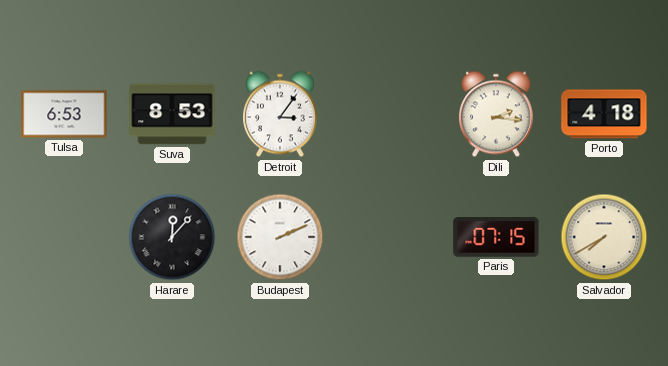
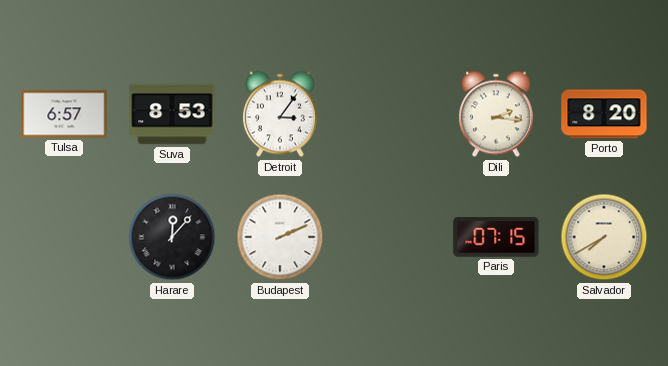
Tulsa: 6:53 -> 6:57 (64, 114)
Porto: 4:18 -> 8:20 (604, 114)
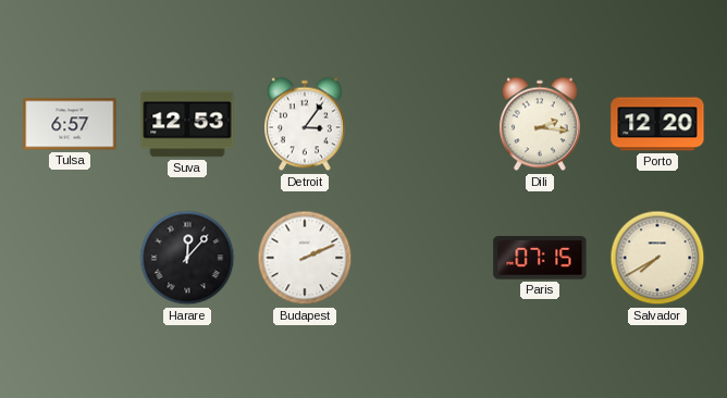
Suva: 8:53 -> 12:53 (187, 124)
Porto: 8:20 -> 12:20 (657, 124)
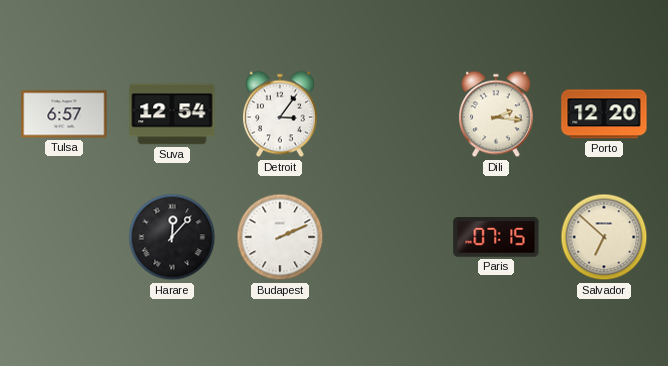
Suva: 12:53 -> 12:54 (172, 114)
Salvador: 7:40 -> 6:52 (604, 237)
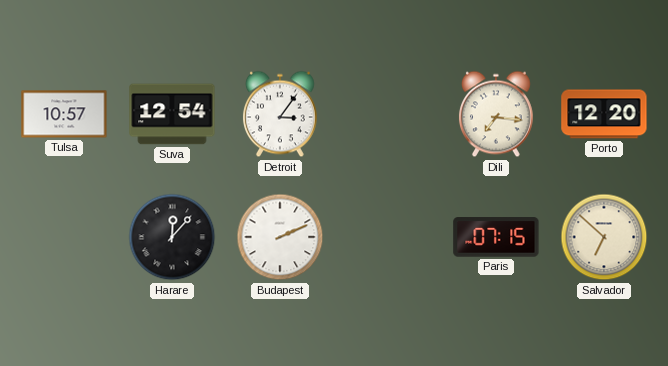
Tulsa: 6:57 -> 10:57 (64, 114)
Dili: 2:16 -> 7:16 (496, 114)
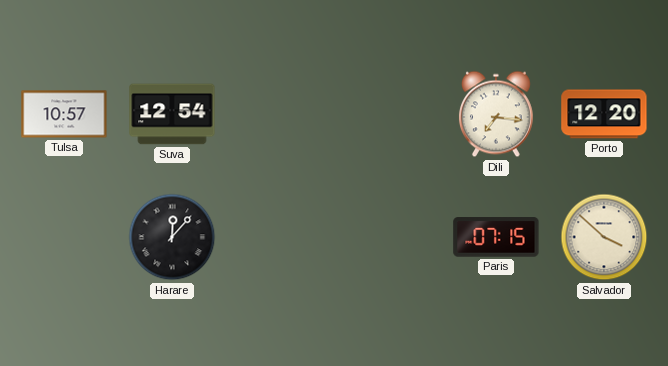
Detroit: 3:06 -> none (280, 114)
Budapest: 2:11 -> none (280, 237)
Salvador: 6:52 -> 3:52 (604, 237)
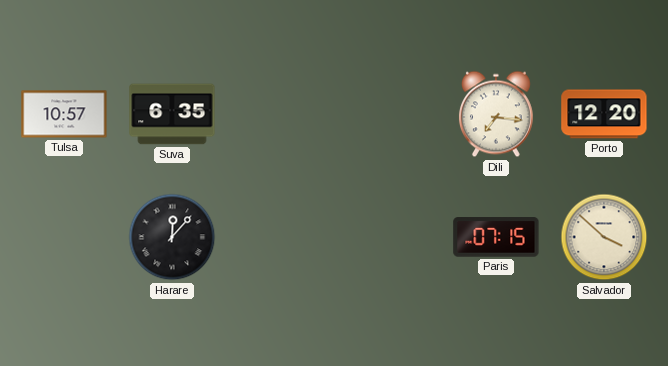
Suva: 12:54 -> 6:35 (172, 114)
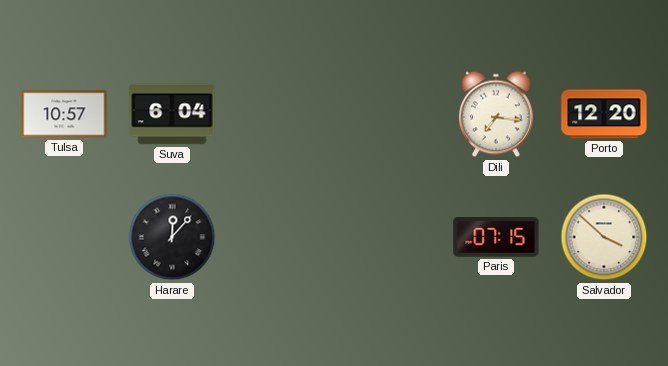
Suva: 6:35 -> 6:04 (172, 114)
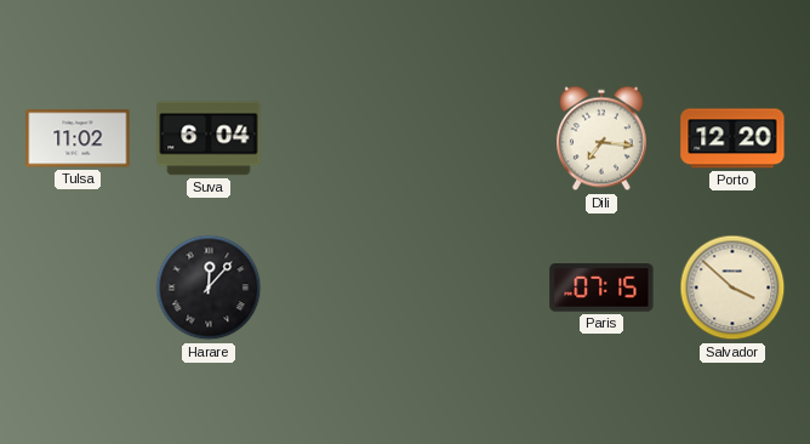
Tulsa: 10:57 -> 11:02 (78, 138)
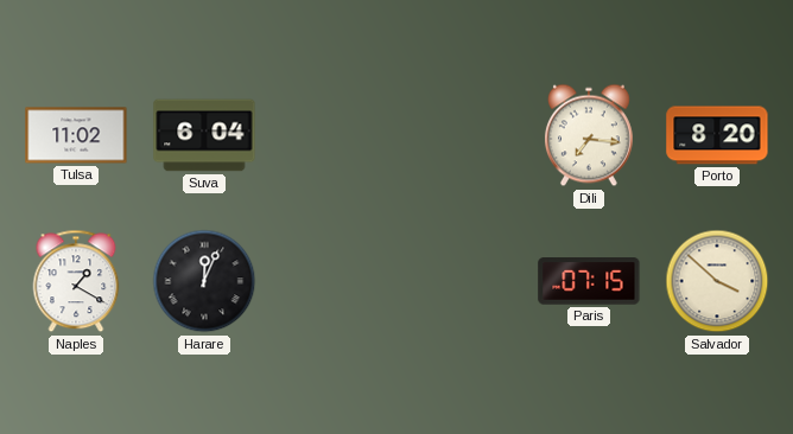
Porto: 12:20 -> 8:20 (717, 135)
Naples: none -> 1:20 (76, 281)
Harare: 12:07 -> 12:04 (204, 281)
